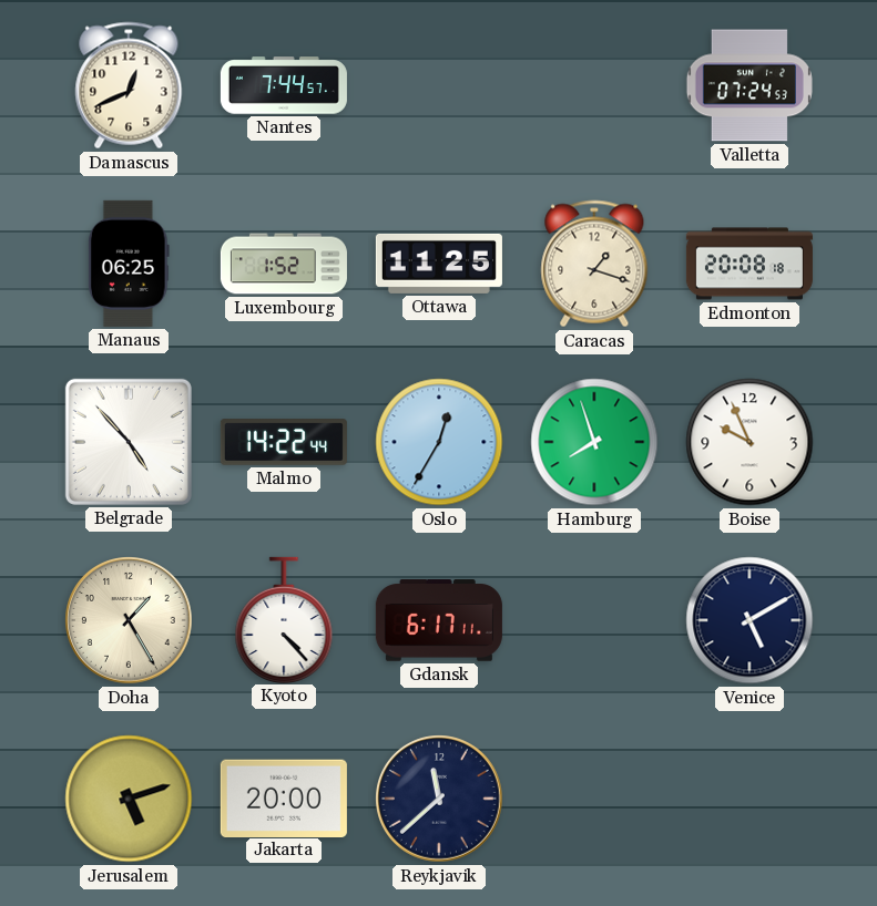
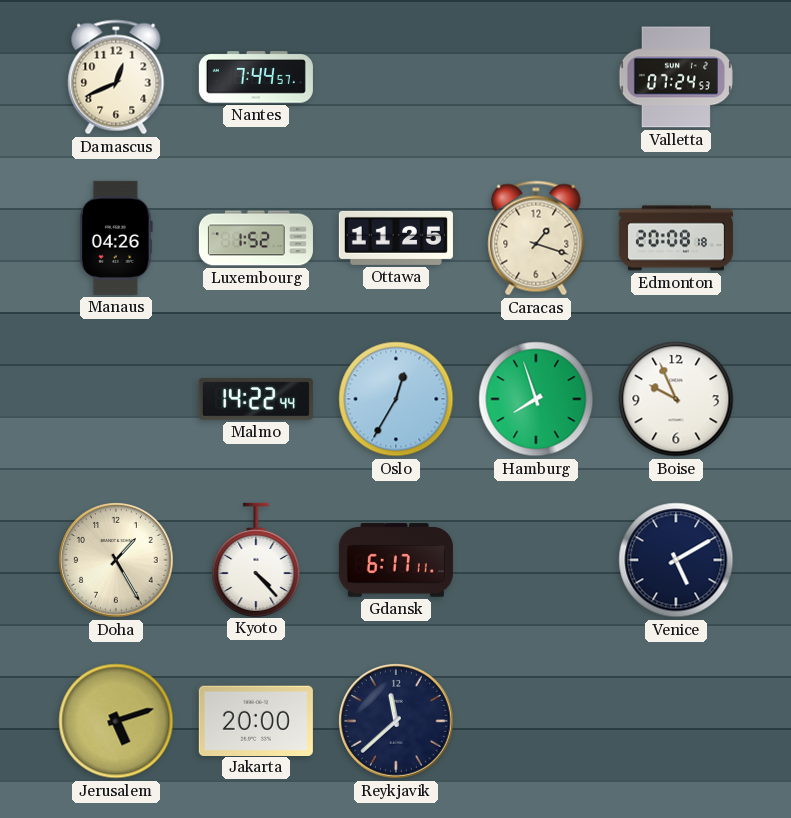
Manaus: 06:25 -> 04:26 (116, 238)
Belgrade: 4:53 -> none (129, 442)
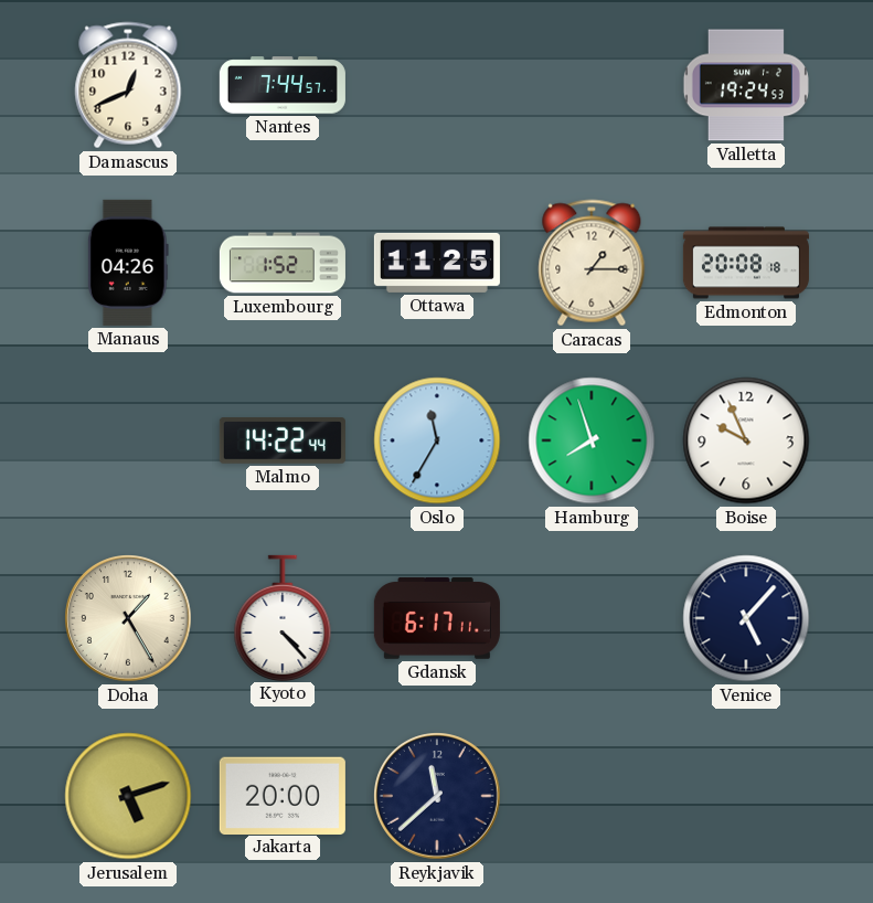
Valletta: 07:24 -> 19:24 (746, 85)
Caracas: 1:18 -> 1:15 (592, 263)
Oslo: 12:35 -> 11:35 (437, 440)
Venice: 5:10 -> 5:07 (746, 618)
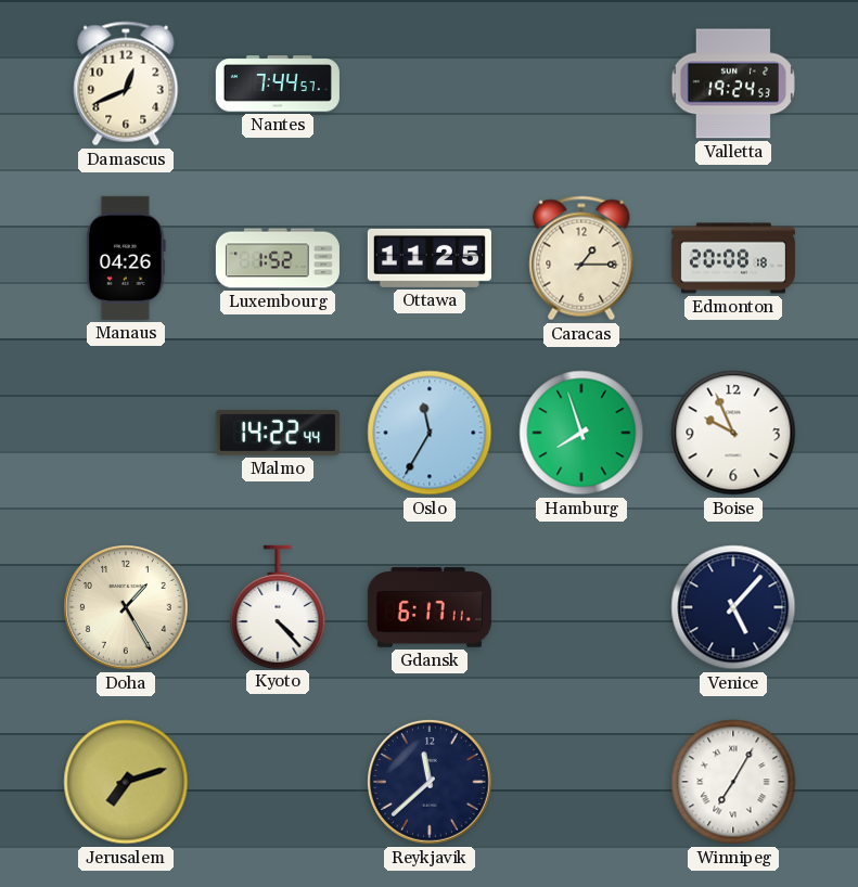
Jerusalem: 5:12 -> 7:12 (126, 782)
Jakarta: 20:00 -> none (283, 795)
Winnipeg: none -> 7:05 (733, 782)
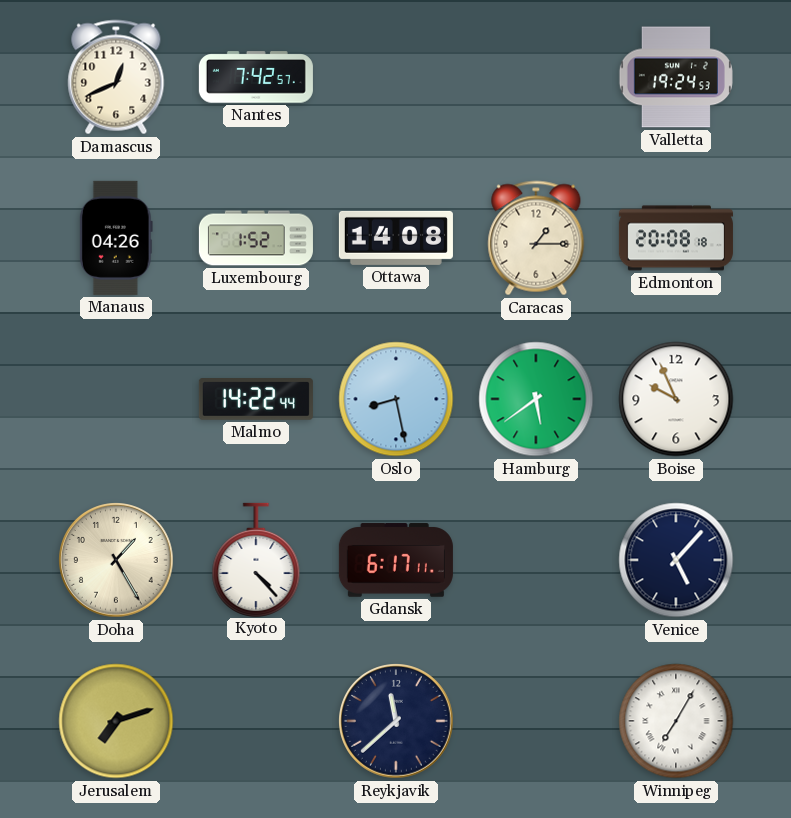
Nantes: 7:44 -> 7:42 (256, 77)
Ottawa: 11:25 -> 14:08 (396, 238)
Oslo: 11:35 -> 8:28 (396, 399)
Hamburg: 7:57 -> 5:39 (536, 399)
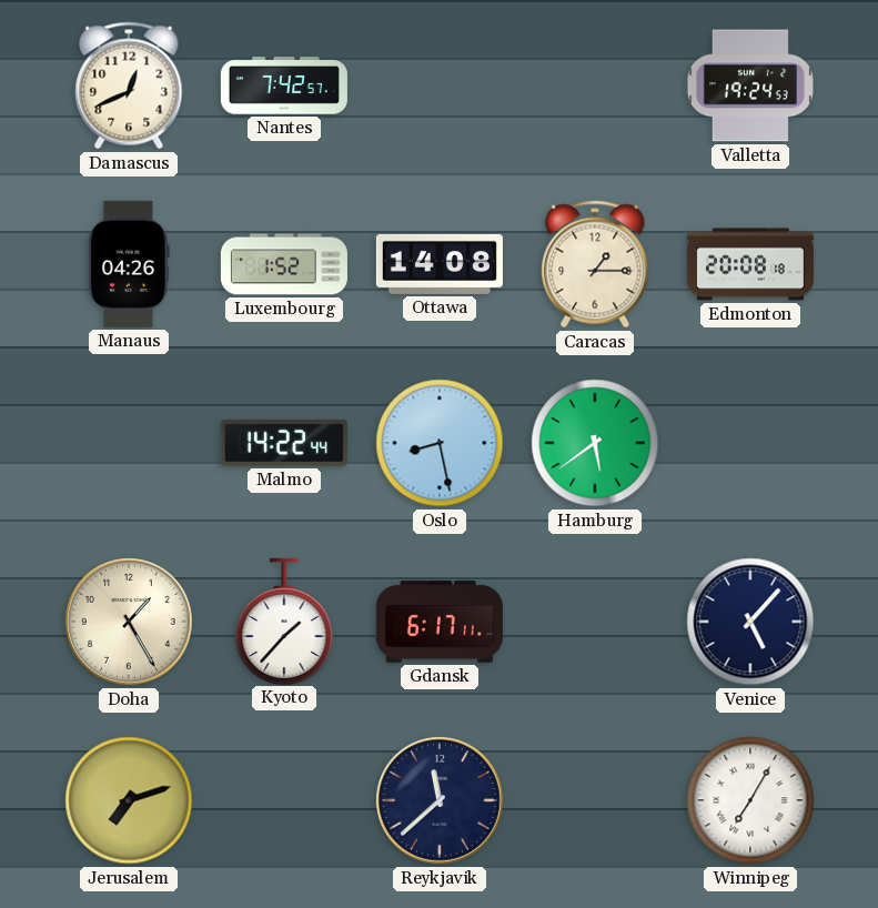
Boise: 9:56 -> none (676, 399)
Kyoto: 4:23 -> 1:37 (284, 621)
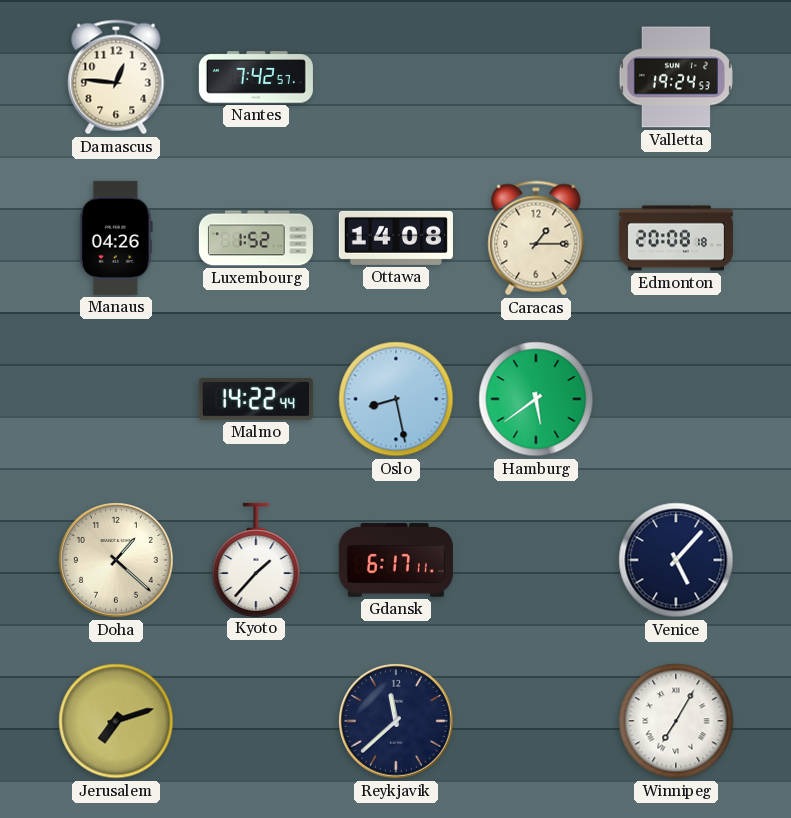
Damascus: 12:41 -> 12:46 (116, 77)
Doha: 1:25 -> 1:22 (117, 561)
